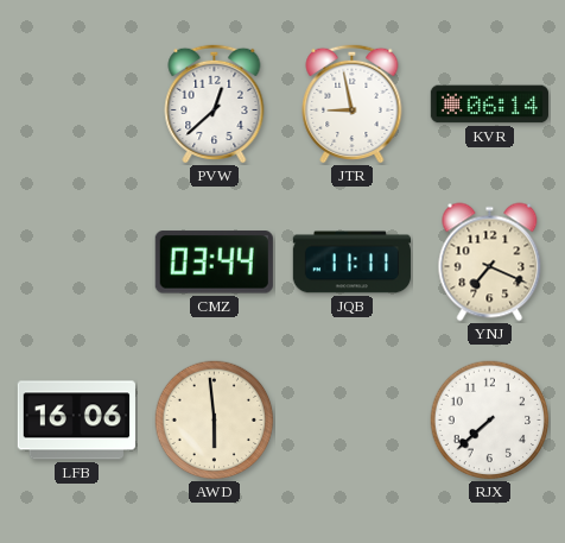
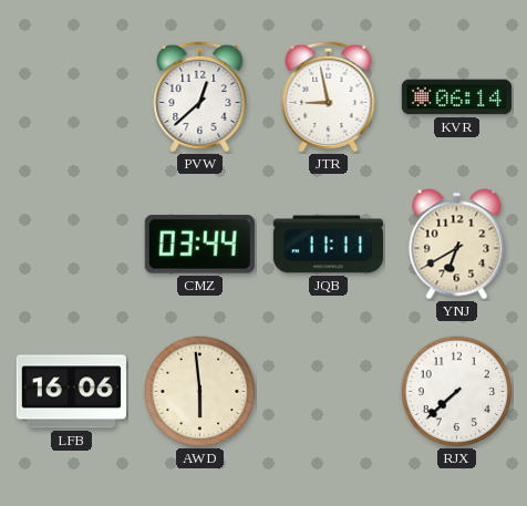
YNJ: 7:19 -> 6:40 (457, 245)
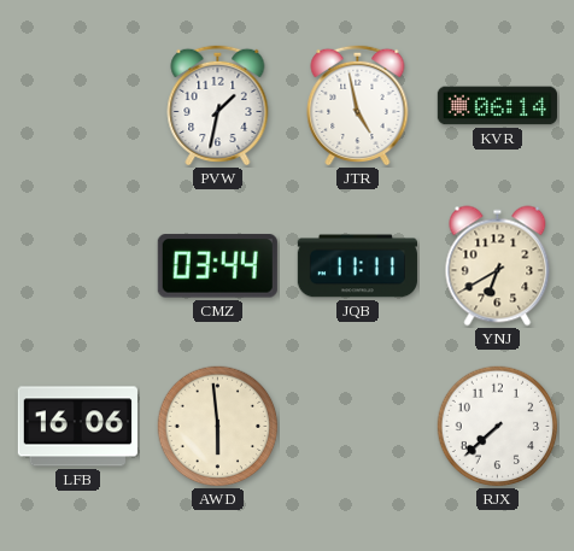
PVW: 12:38 -> 1:32 (218, 105)
JTR: 8:58 -> 4:58 (358, 105)
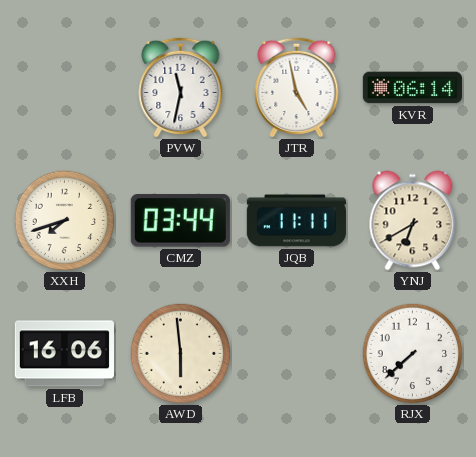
PVW: 1:32 -> 11:32 (181, 87)
XXH: none -> 7:42 (65, 221)
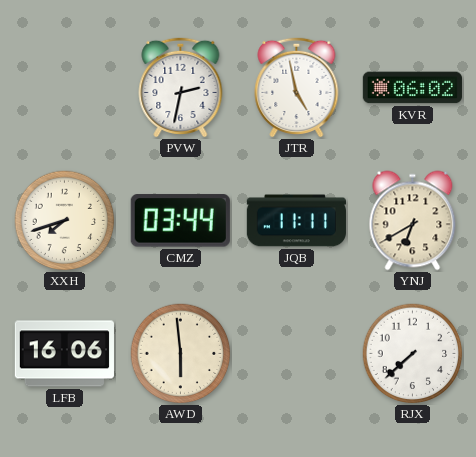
PVW: 11:32 -> 2:32 (181, 87)
KVR: 06:14 -> 06:02 (412, 88)
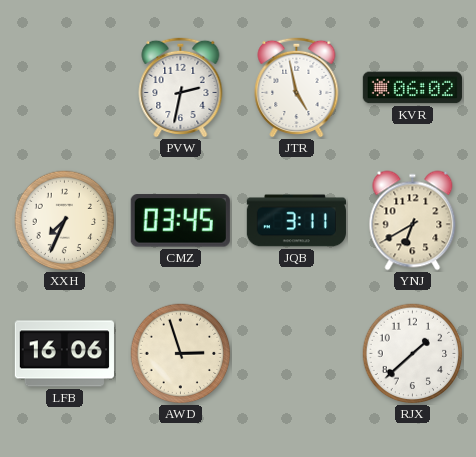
XXH: 7:42 -> 7:34 (65, 221)
CMZ: 03:44 -> 03:45 (180, 221)
JQB: 11:11 -> 3:11 (296, 221)
AWD: 5:59 -> 2:57 (181, 354)
RJX: 7:38 -> 1:38 (413, 354)
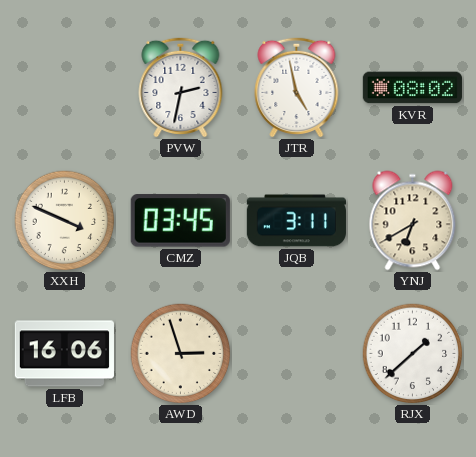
KVR: 06:02 -> 08:02 (412, 88)
XXH: 7:34 -> 3:49 (65, 221)
